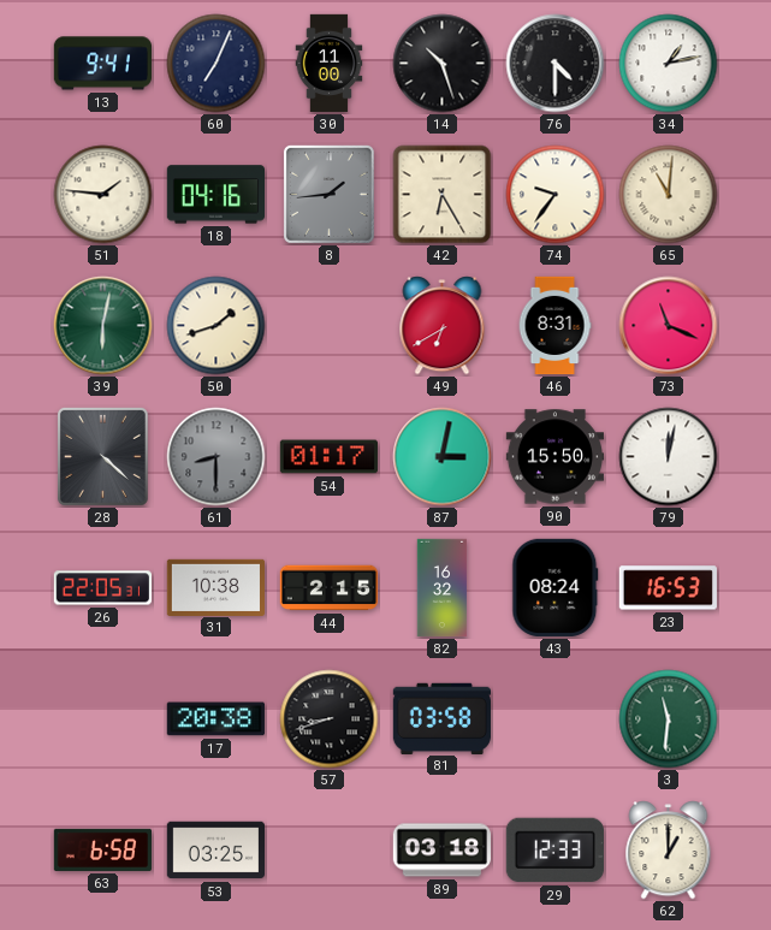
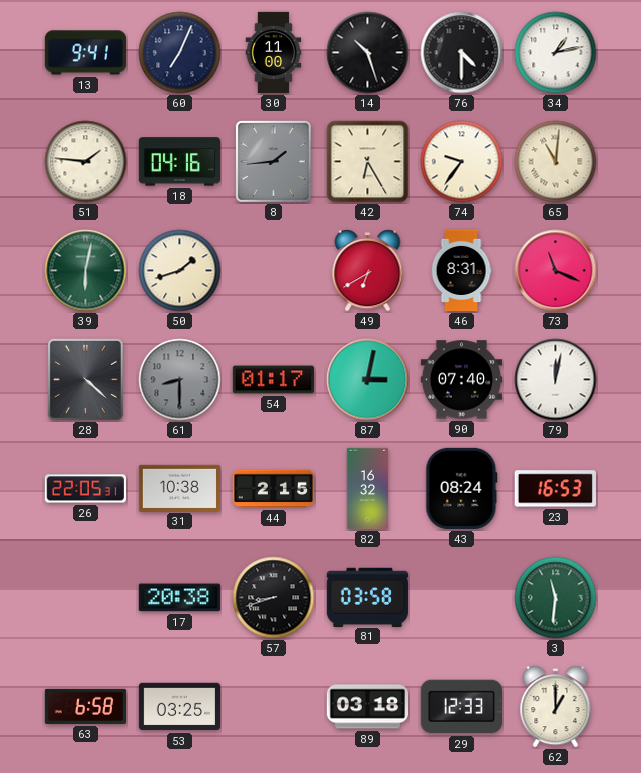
90: 15:50 -> 07:40 (461, 380)
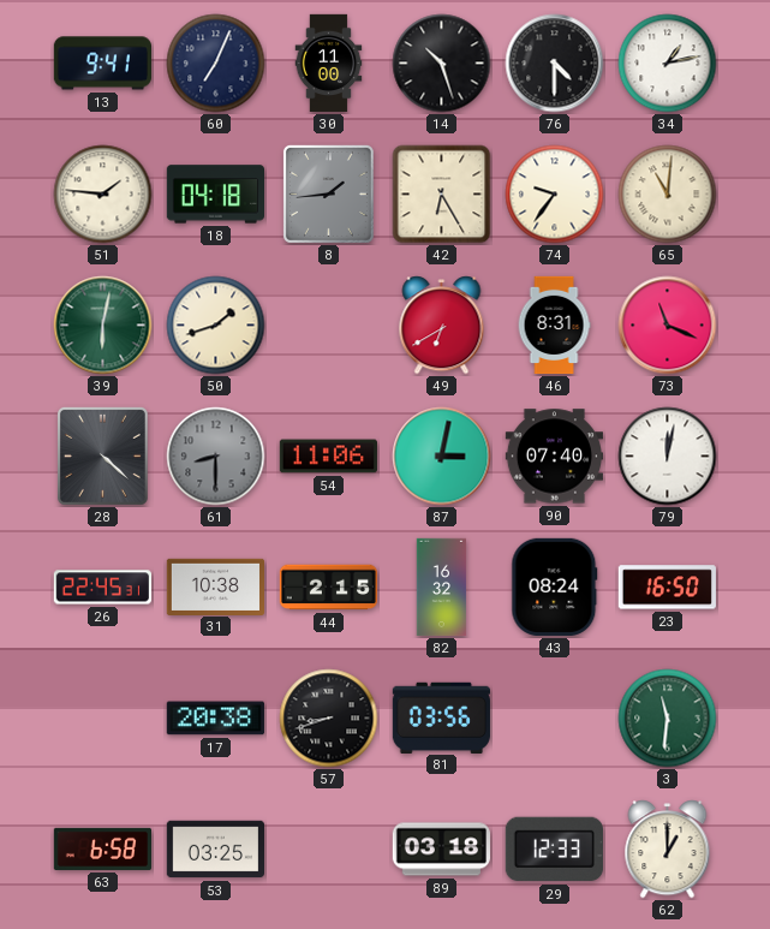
18: 04:16 -> 04:18 (215, 195)
54: 01:17 -> 11:06 (328, 457)
26: 22:05 -> 22:45 (102, 588)
23: 16:53 -> 16:50 (667, 588)
81: 03:58 -> 03:56 (441, 717)
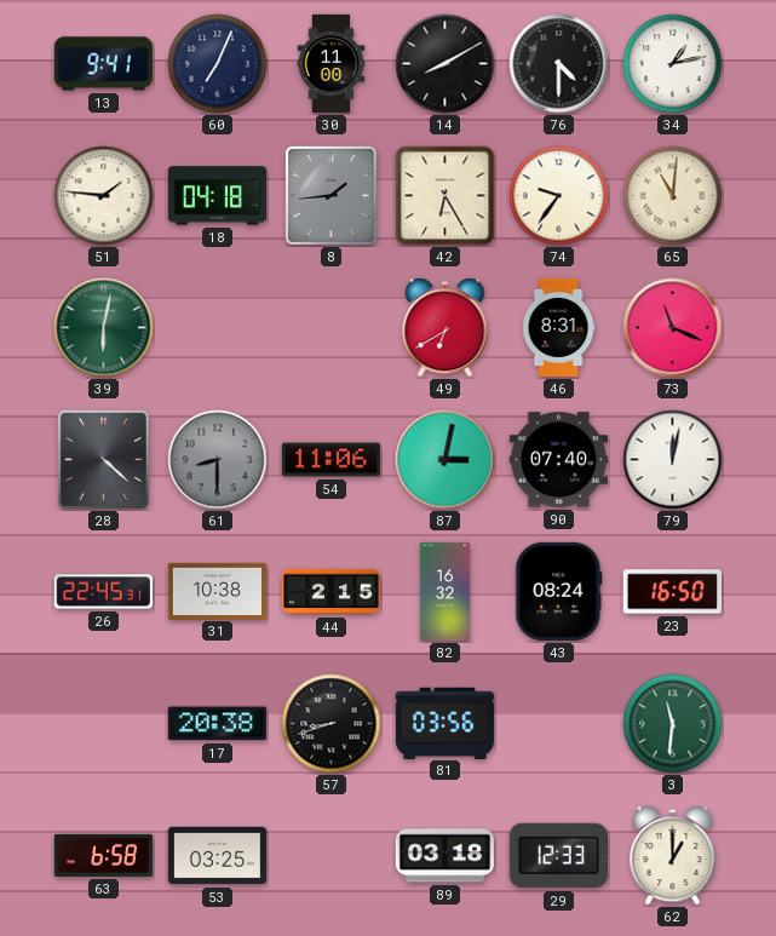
14: 10:27 -> 8:10 (446, 64)
50: 1:42 -> none (216, 326)
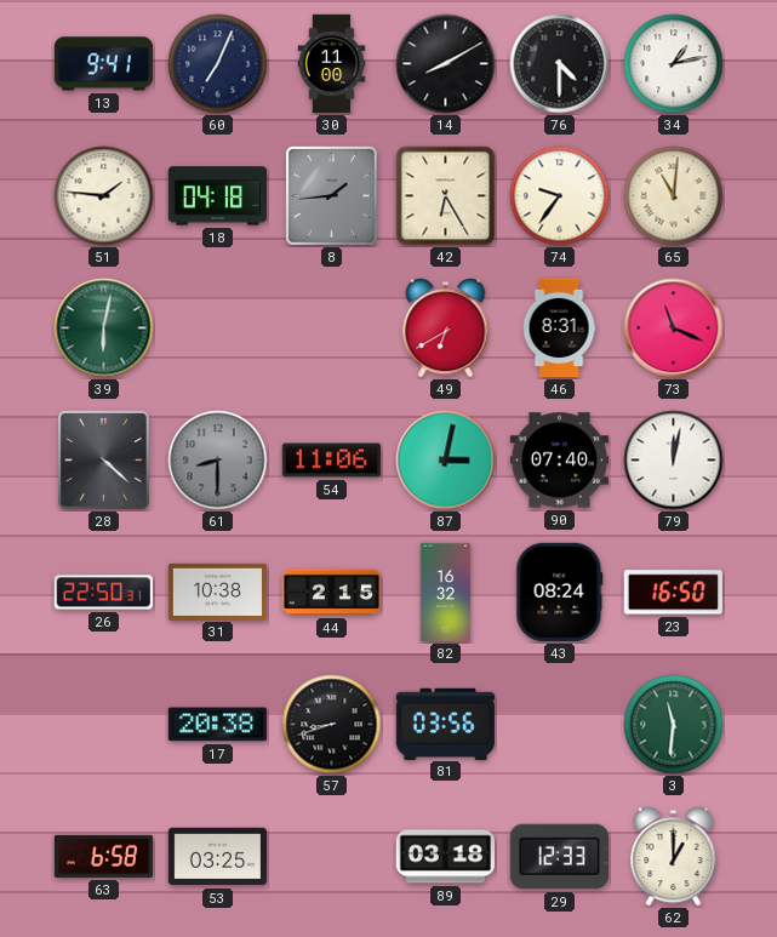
26: 22:45 -> 22:50 (103, 593)
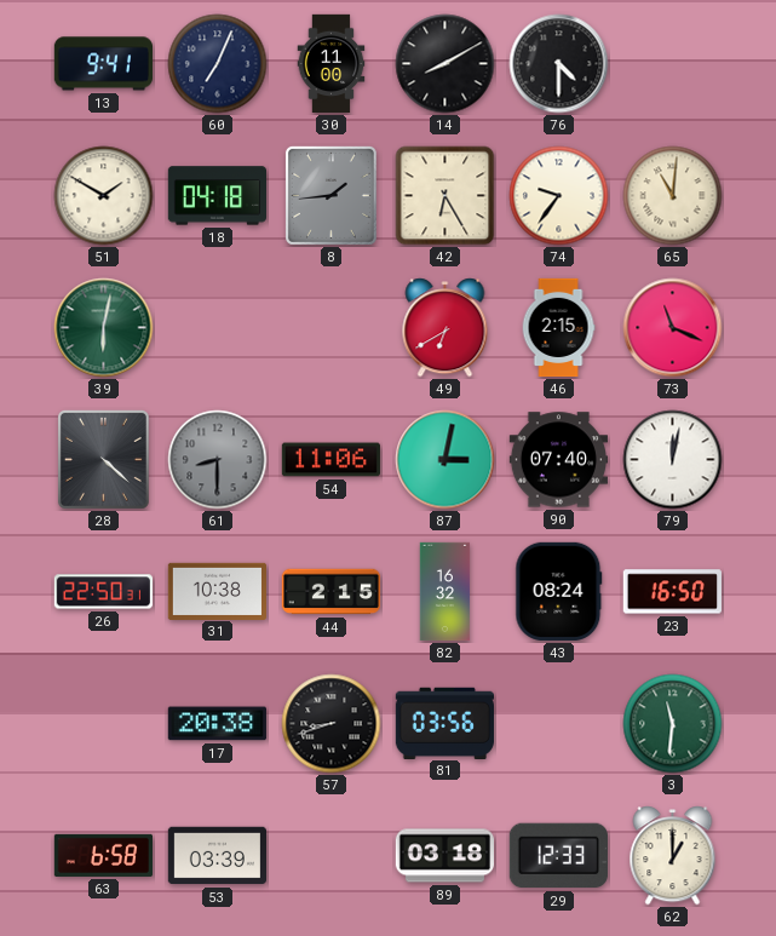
34: 1:13 -> none (674, 64)
51: 1:46 -> 1:50 (104, 196)
46: 8:31 -> 2:15 (558, 328)
53: 03:25 -> 03:39 (217, 856)
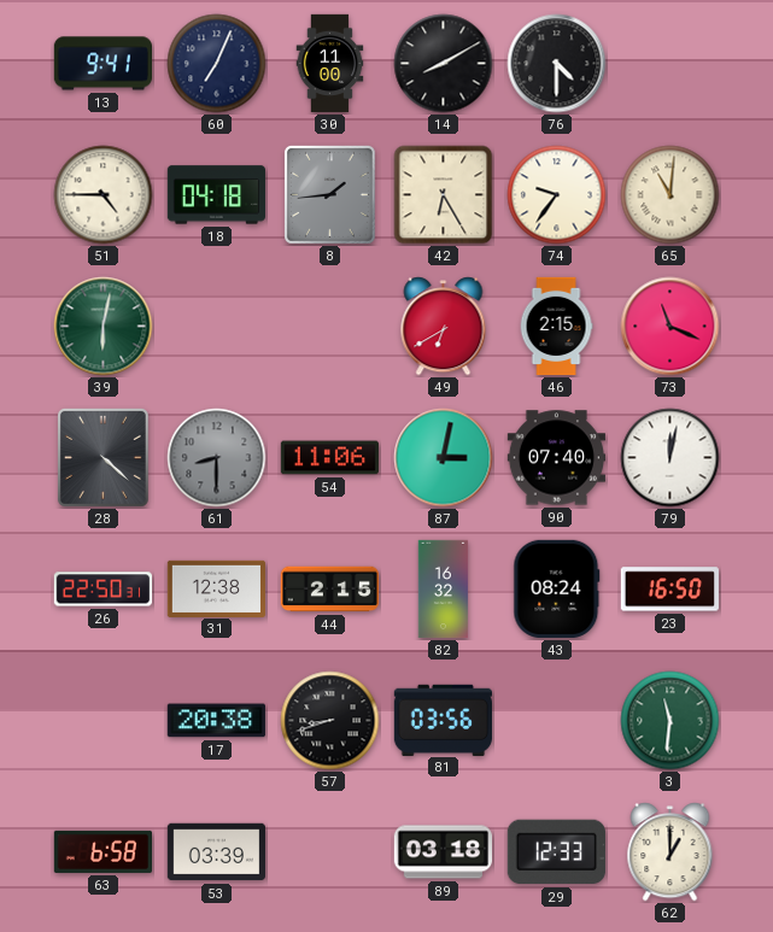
51: 1:50 -> 4:45 (104, 195)
31: 10:38 -> 12:38 (216, 588)
